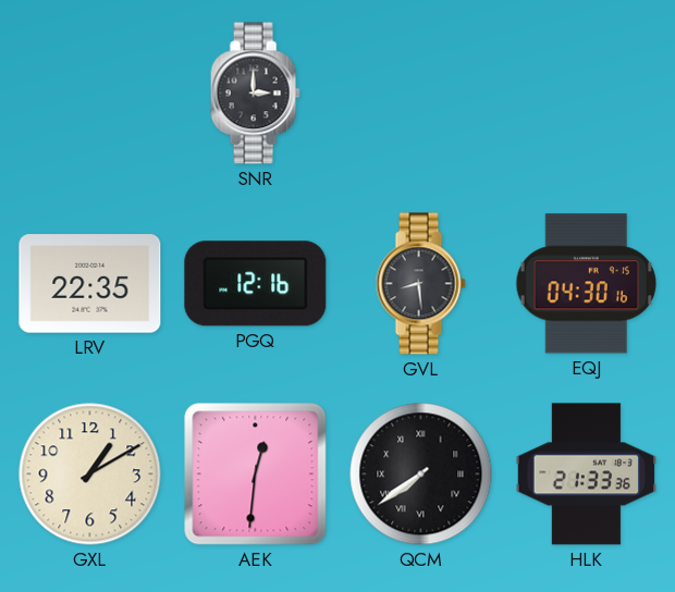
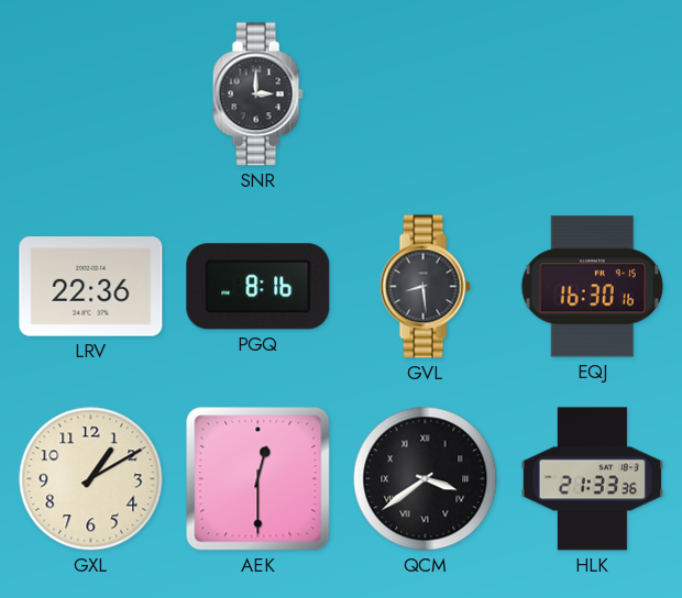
LRV: 22:35 -> 22:36 (91, 287)
PGQ: 12:16 -> 8:16 (258, 287)
EQJ: 04:30 -> 16:30 (592, 287)
AEK: 12:31 -> 12:30 (258, 479)
QCM: 7:39 -> 3:39 (426, 479)
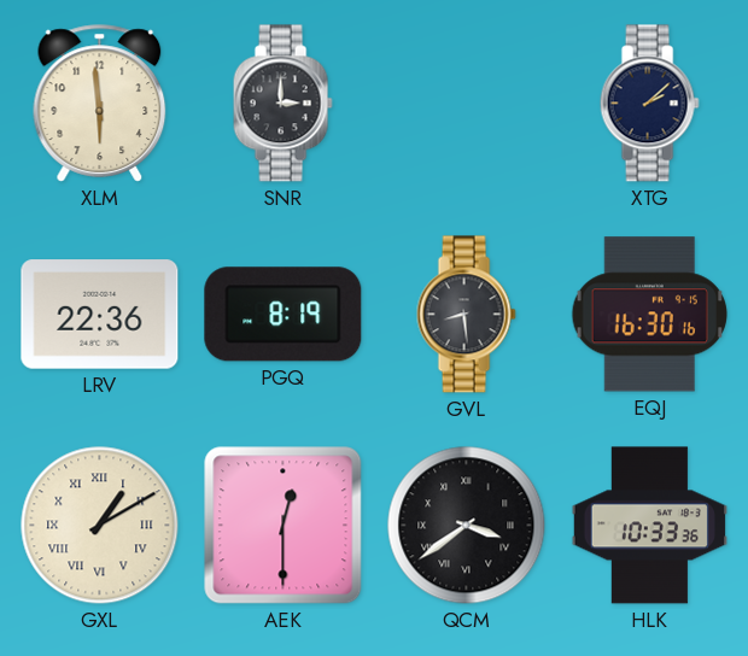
XLM: none -> 5:59 (100, 104)
XTG: none -> 2:08 (649, 104)
PGQ: 8:16 -> 8:19 (284, 315)
GXL numerals: Arabic -> Roman (100, 526)
HLK: 21:33 -> 10:33 (649, 526)
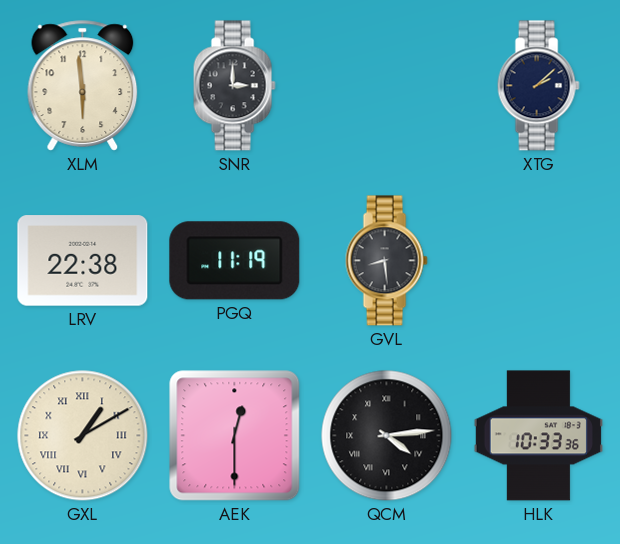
LRV: 22:36 -> 22:38 (83, 261)
PGQ: 8:19 -> 11:19 (235, 261)
EQJ: 16:30 -> none (649, 315)
QCM: 3:39 -> 4:14 (387, 436)
